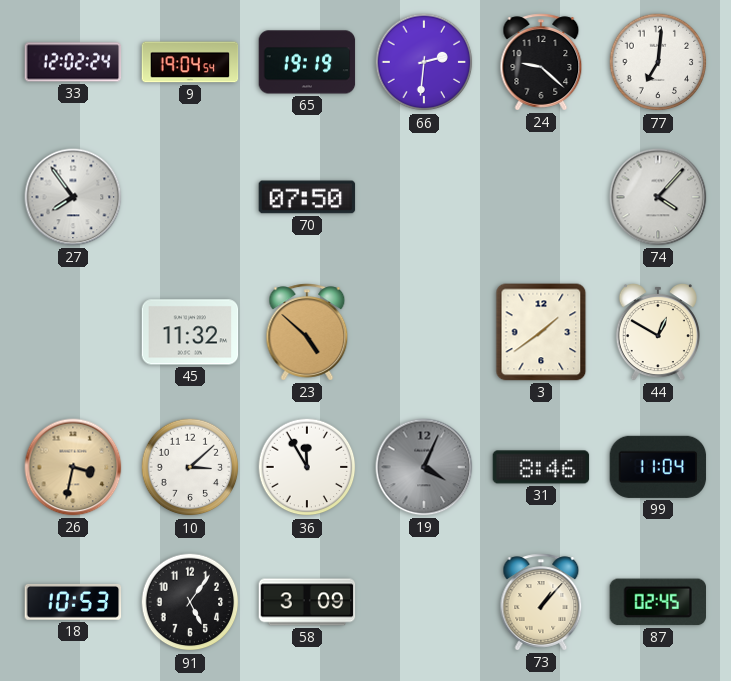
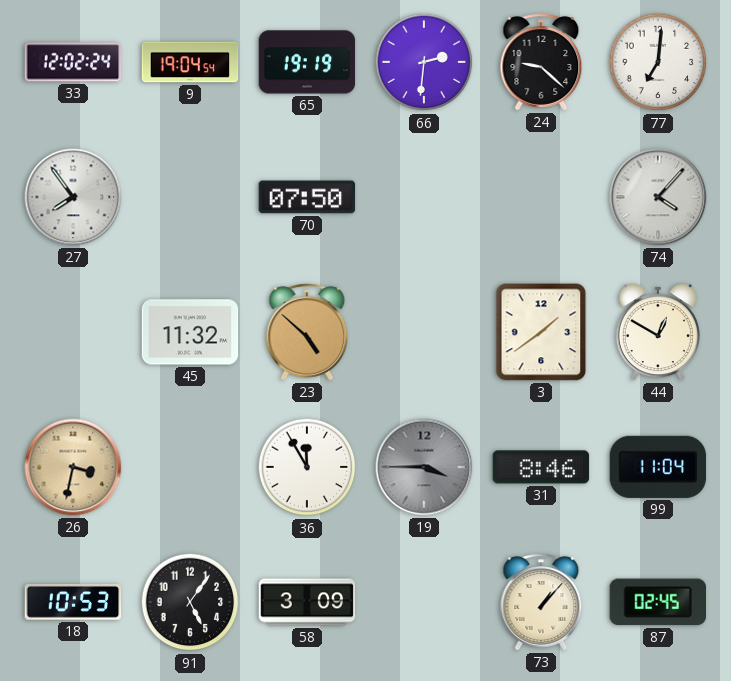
10: 3:08 -> none (190, 467)
19: 4:04 -> 3:45 (424, 467)
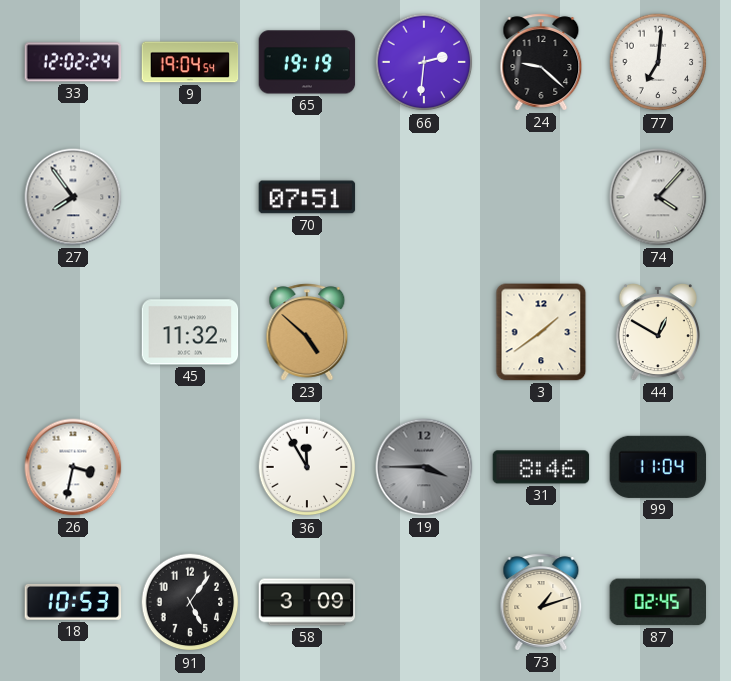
70: 07:50 -> 07:51 (307, 197)
26 dial: champagne -> white (73, 467)
73: 1:07 -> 1:12 (541, 602)
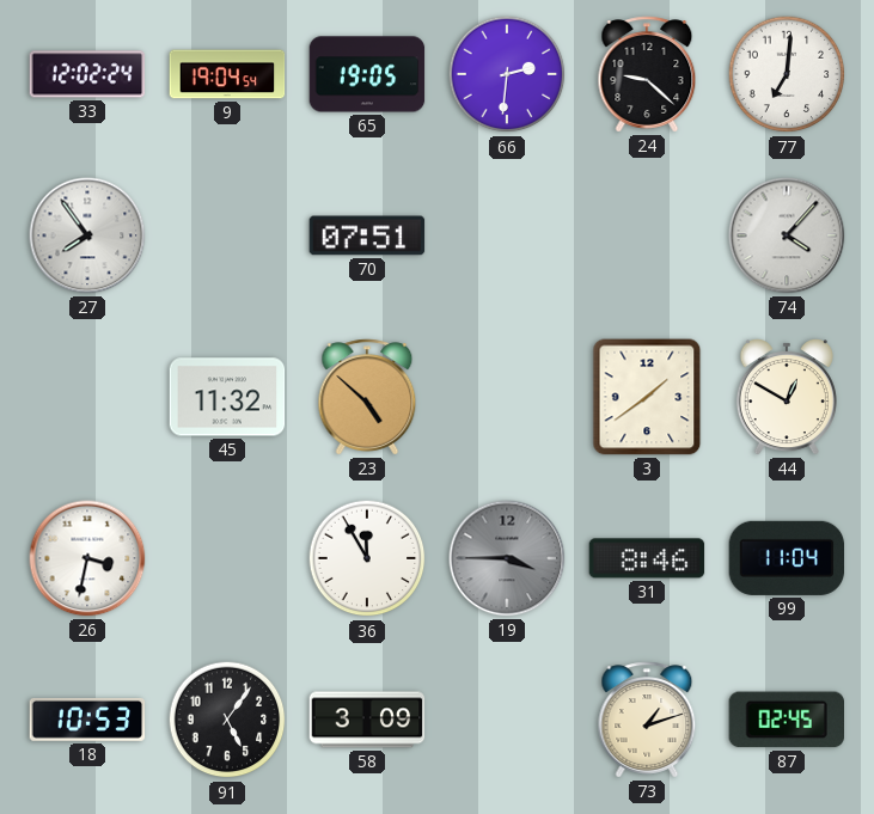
65: 19:19 -> 19:05 (367, 74)
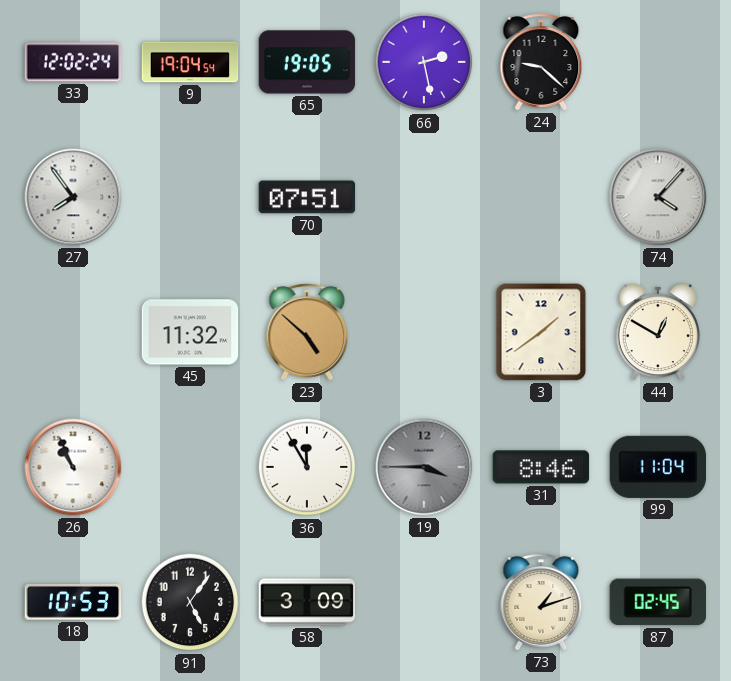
66: 2:31 -> 2:28 (424, 62)
77: 7:01 -> none (787, 74)
26: 3:32 -> 10:56 (73, 467)
